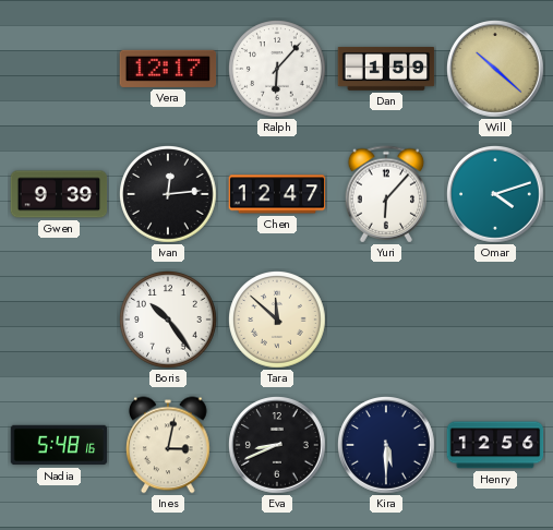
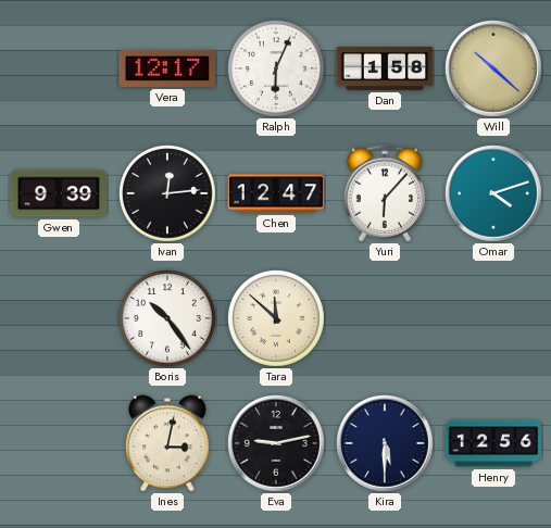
Ralph: 6:07 -> 6:04 (277, 70)
Dan: 1:59 -> 1:58 (385, 68)
Nadia: 5:48 -> none (59, 445)
Eva: 8:41 -> 9:13 (277, 444)
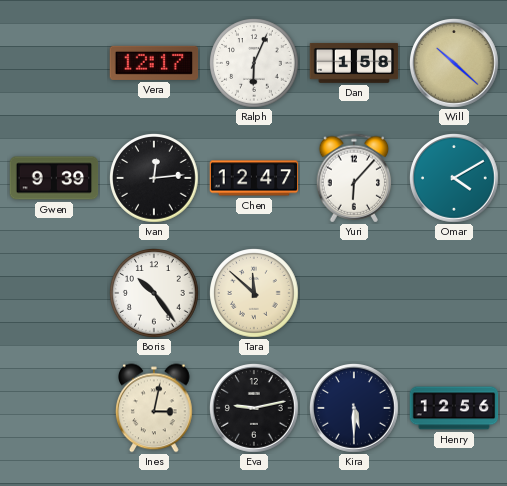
Omar: 4:12 -> 4:10 (455, 179)
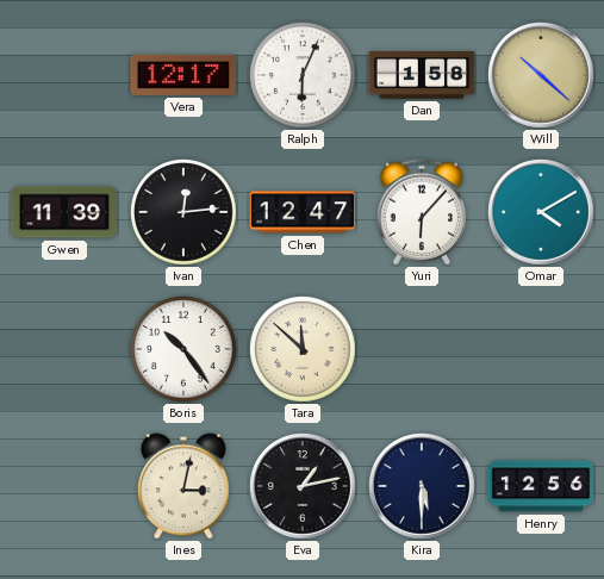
Gwen: 9:39 -> 11:39 (64, 212)
Eva: 9:13 -> 1:13 (304, 487)
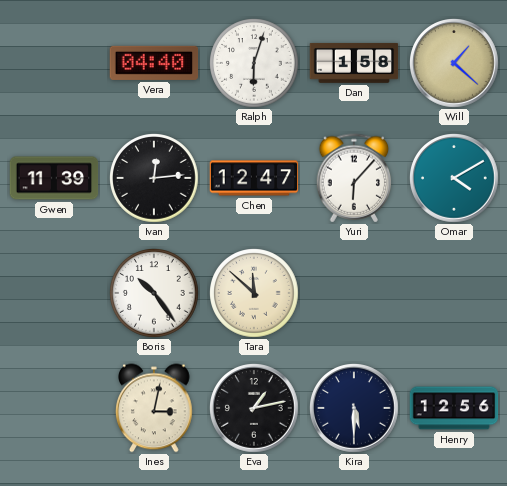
Vera: 12:17 -> 04:40 (154, 63)
Ralph: 6:04 -> 6:03 (255, 64)
Will: 10:22 -> 1:22 (455, 64)
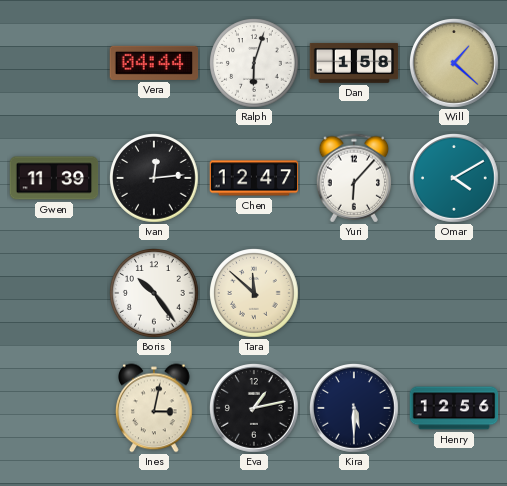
Vera: 04:40 -> 04:44 (154, 63)
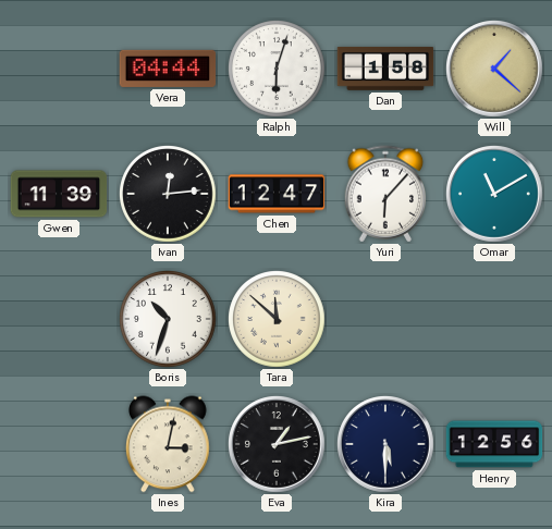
Omar: 4:10 -> 11:10 (495, 195)
Boris: 10:24 -> 10:33 (169, 320)
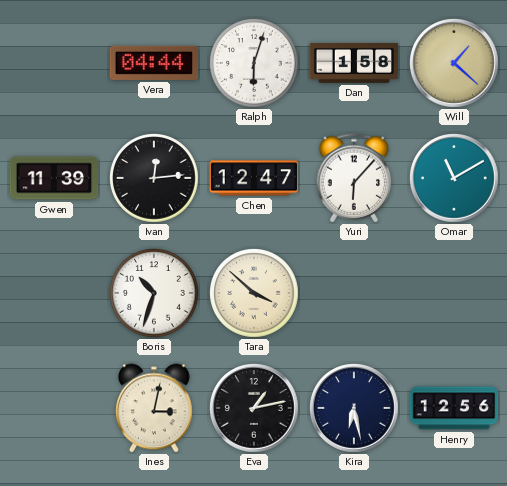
Tara: 11:52 -> 3:52 (255, 294)
Kira: 5:30 -> 6:28 (355, 409)
